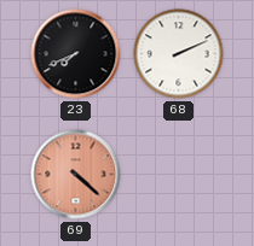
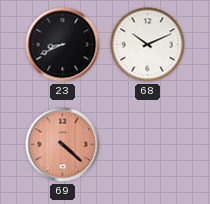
23: 7:41 -> 8:41 (63, 45)
68: 2:11 -> 10:11 (148, 45)
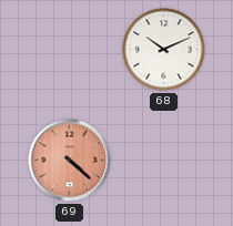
23: 8:41 -> none (63, 45)
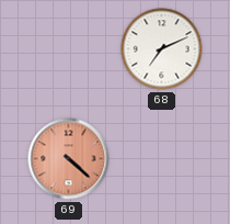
68: 10:11 -> 7:11 (162, 49)
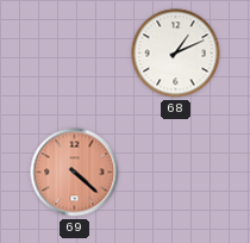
68: 7:11 -> 1:11 (176, 54)
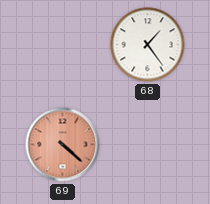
68: 1:11 -> 1:24 (148, 45)
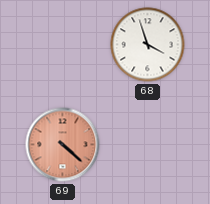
68: 1:24 -> 3:57 (148, 45)
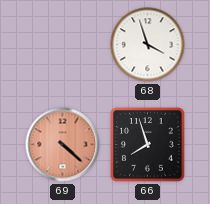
66: none -> 7:57 (148, 145)
